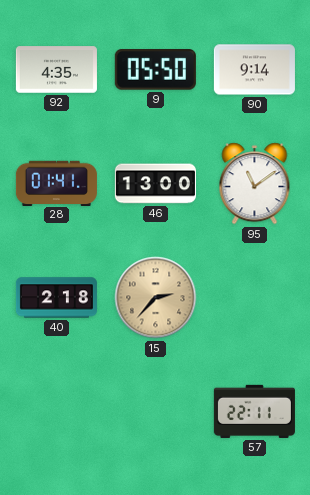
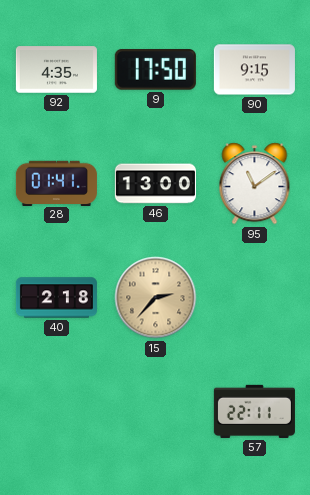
9: 05:50 -> 17:50 (155, 70)
90: 9:14 -> 9:15 (254, 70)
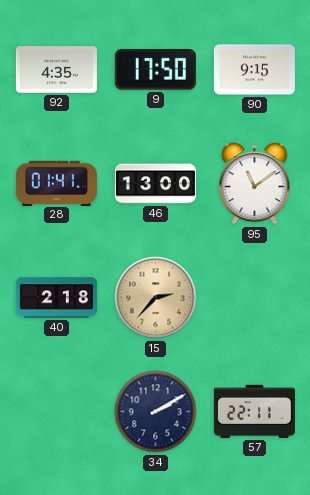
34: none -> 2:10 (156, 412)
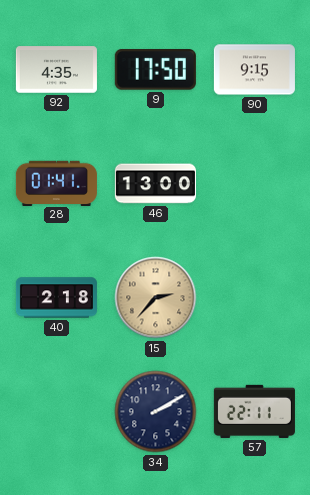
95: 11:09 -> none (255, 184)
